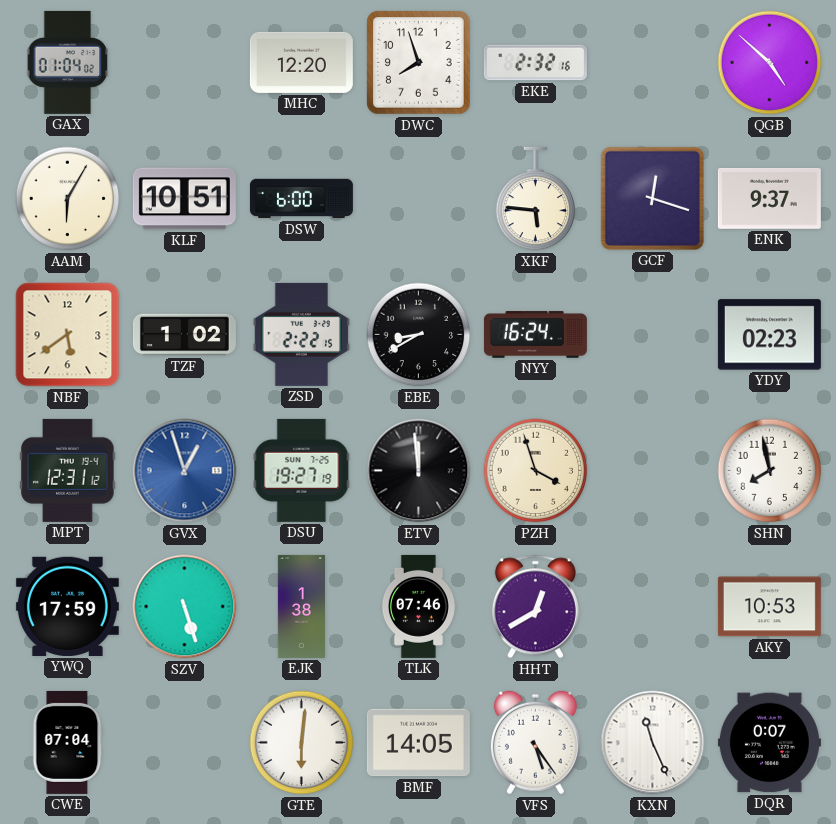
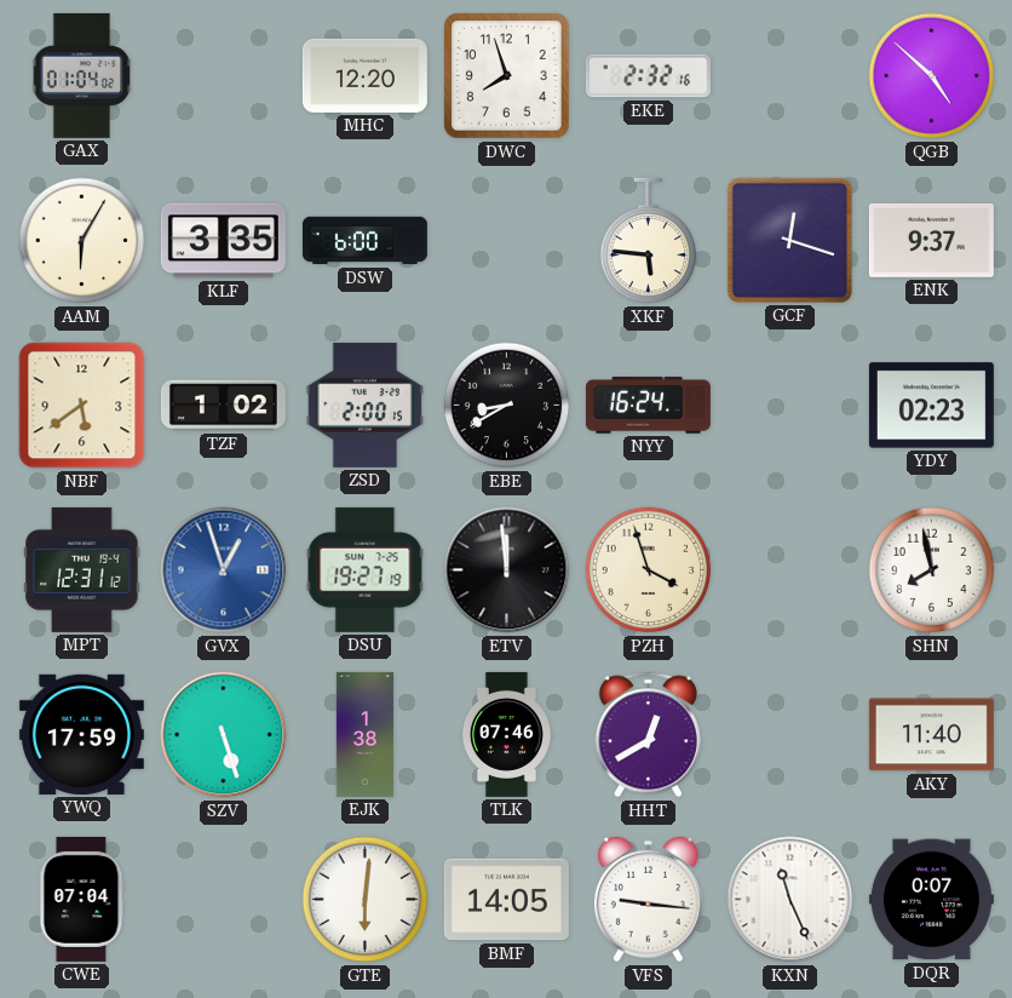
KLF: 10:51 -> 3:35 (223, 241)
ZSD: 2:22 -> 2:00 (364, 405)
AKY: 10:53 -> 11:40 (931, 735)
VFS: 5:24 -> 9:16 (648, 900)
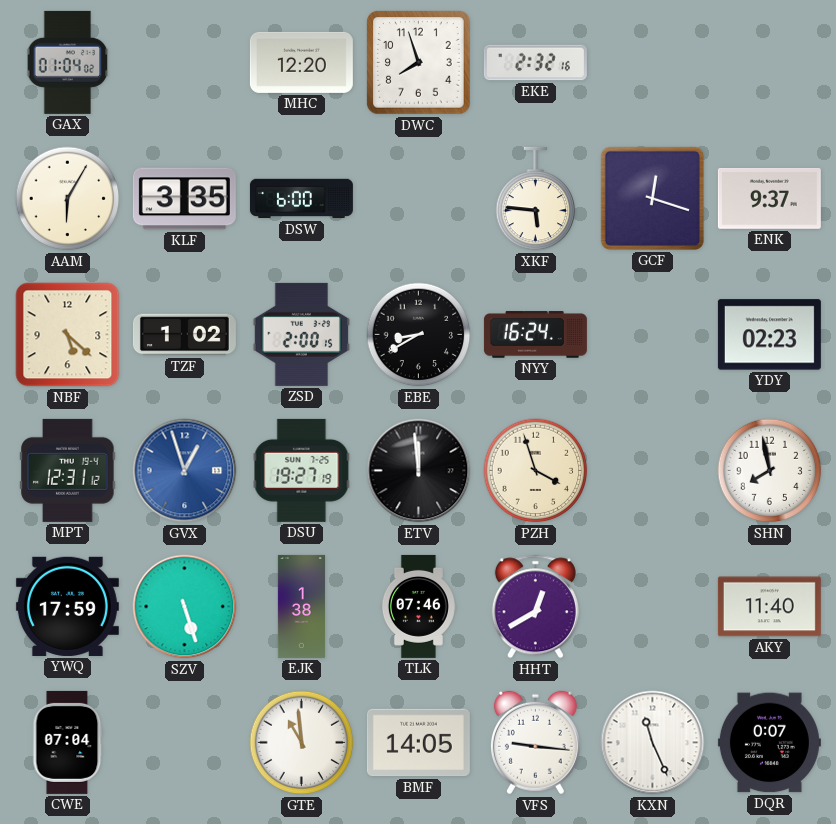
QGB: 4:52 -> none (932, 76)
NBF: 5:39 -> 5:22 (68, 335)
GTE: 6:01 -> 10:59 (302, 743)
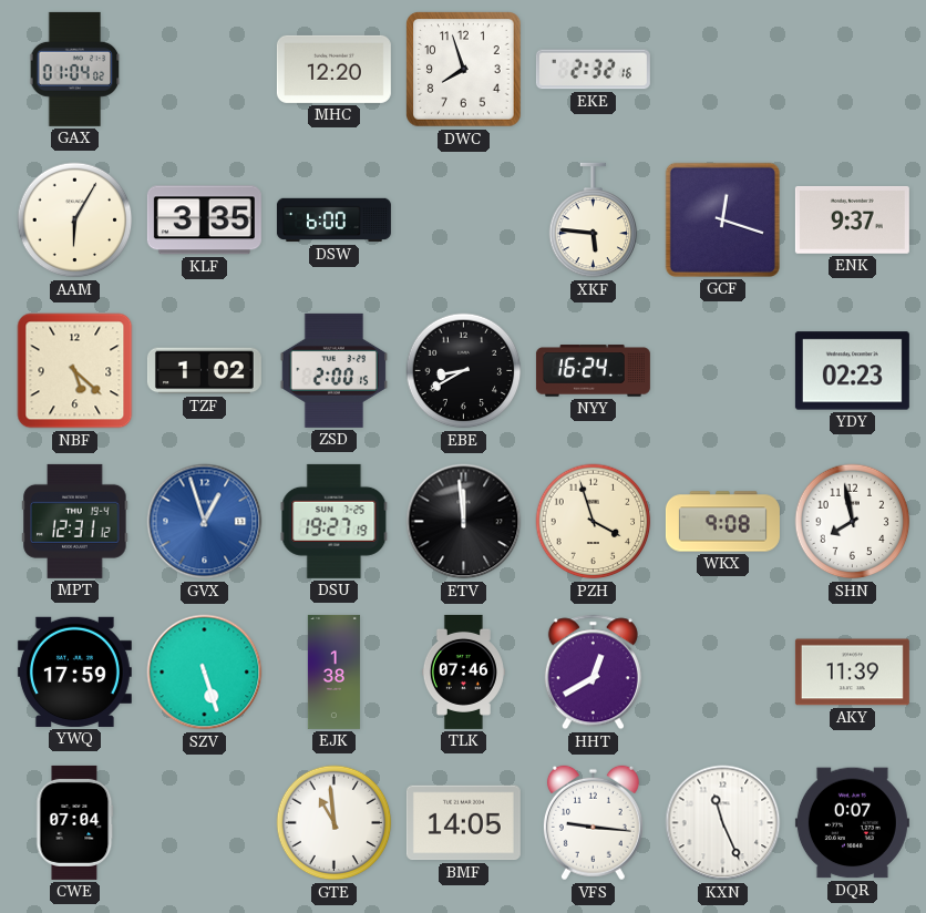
WKX: none -> 9:08 (722, 522)
AKY: 11:40 -> 11:39 (852, 673)
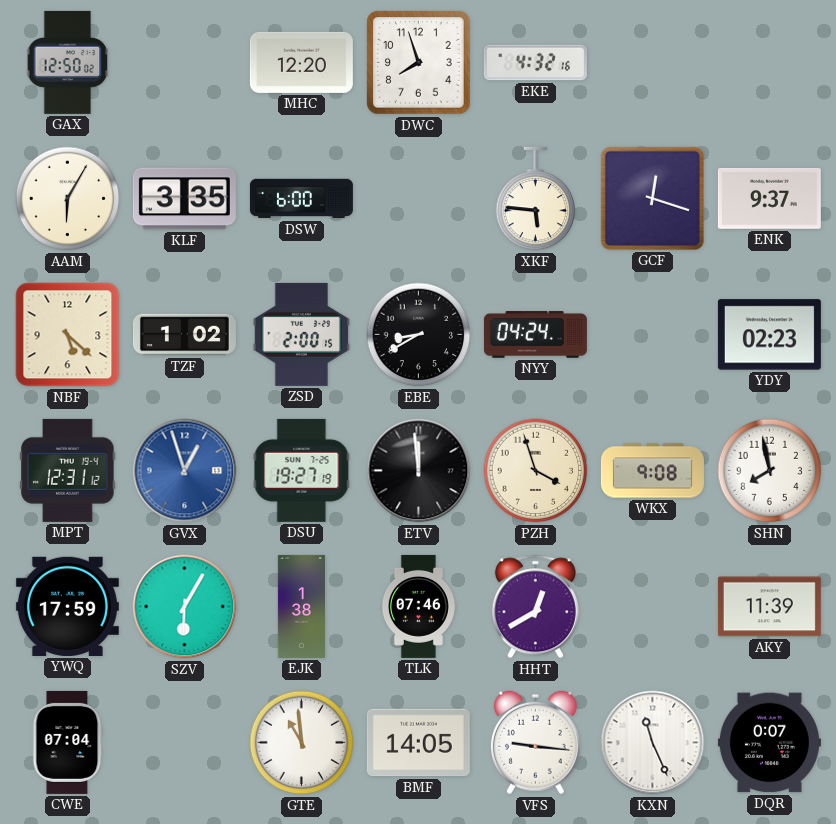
GAX: 01:04 -> 12:50 (68, 62)
EKE: 2:32 -> 4:32 (535, 63)
NYY: 16:24 -> 04:24 (535, 335)
SZV: 5:27 -> 6:05 (185, 607)
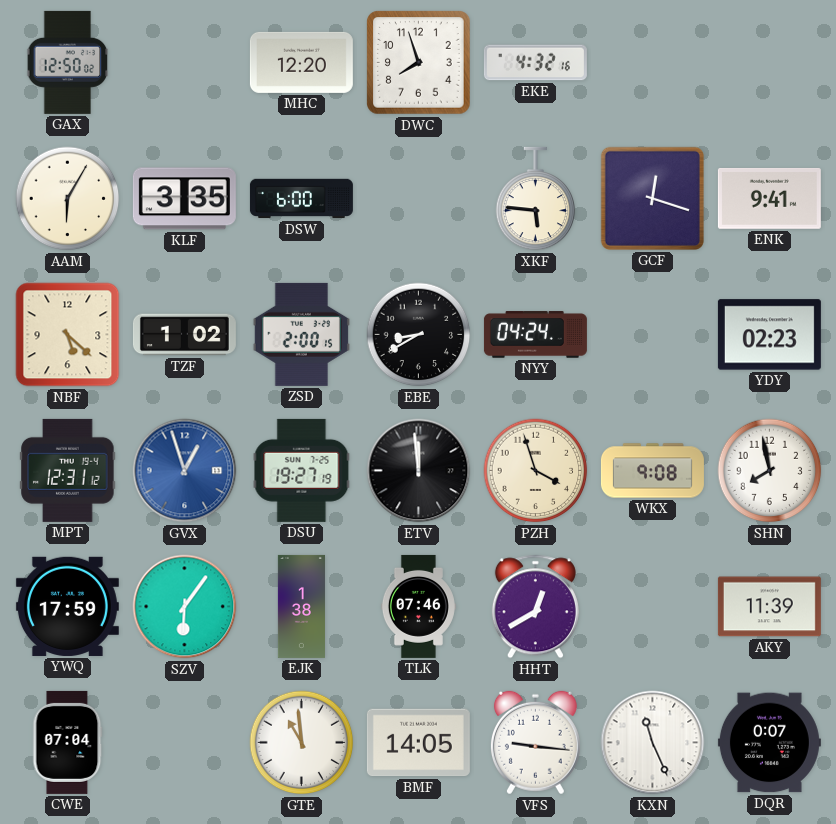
ENK: 9:37 -> 9:41 (769, 198)
SZV: 6:05 -> 6:06 (185, 607)
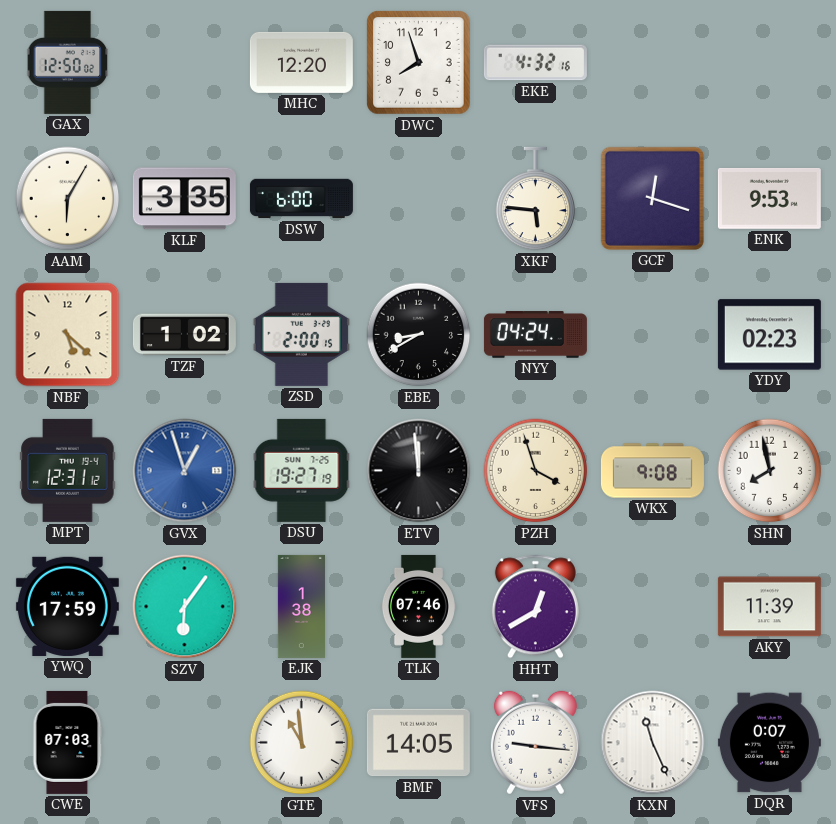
ENK: 9:41 -> 9:53 (769, 198)
CWE: 07:04 -> 07:03 (68, 742)
